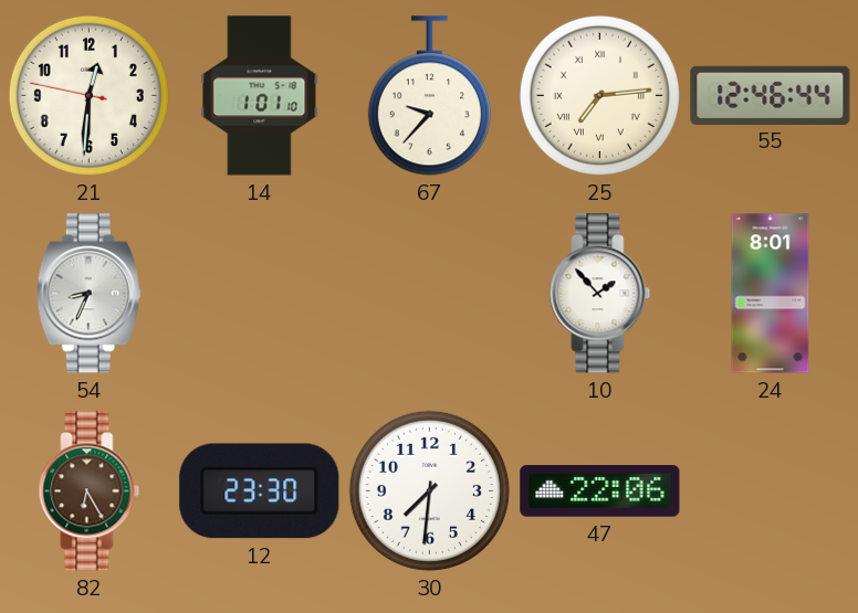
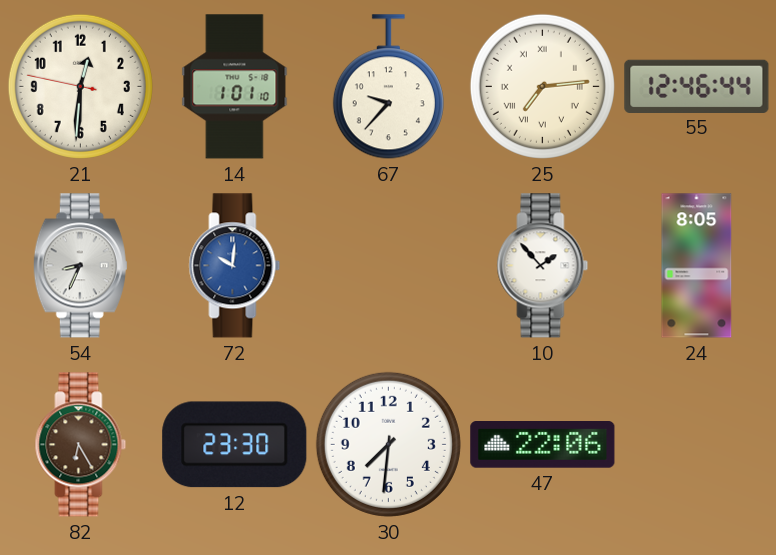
72: none -> 10:01 (235, 266)
24: 8:01 -> 8:05 (697, 266)
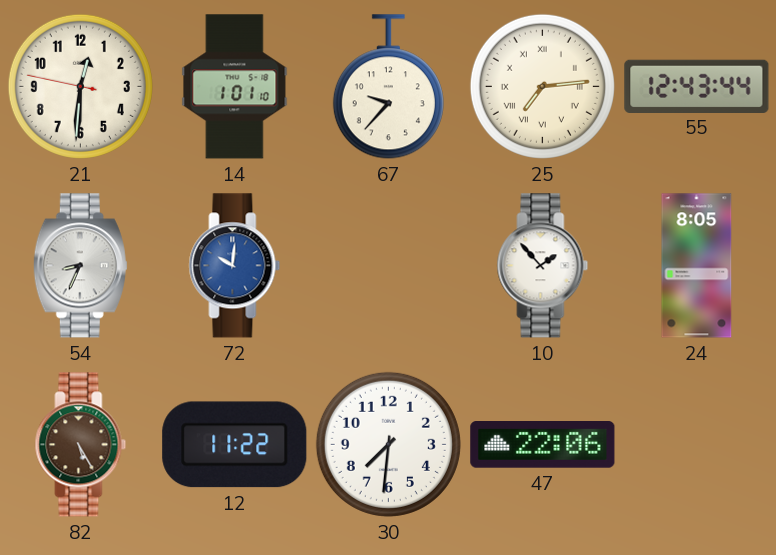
55: 12:46 -> 12:43 (697, 86)
82: 6:25 -> 5:25 (81, 445)
12: 23:30 -> 11:22 (235, 445)
